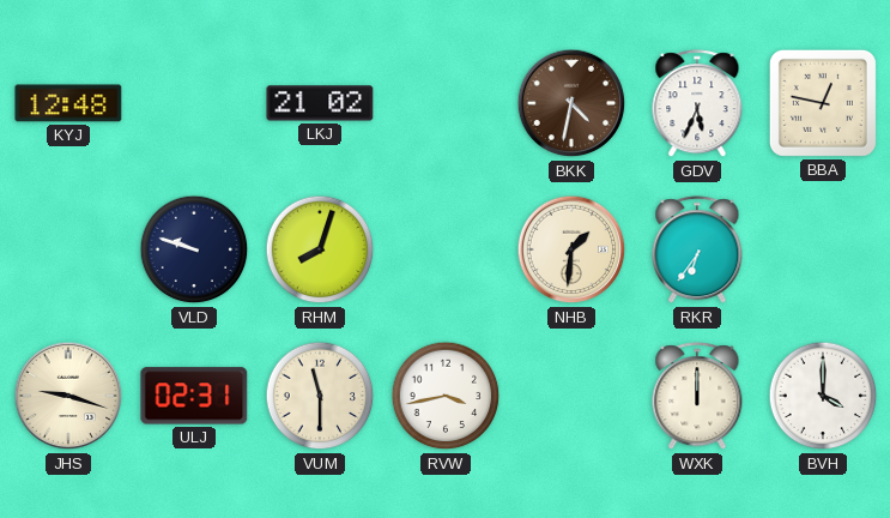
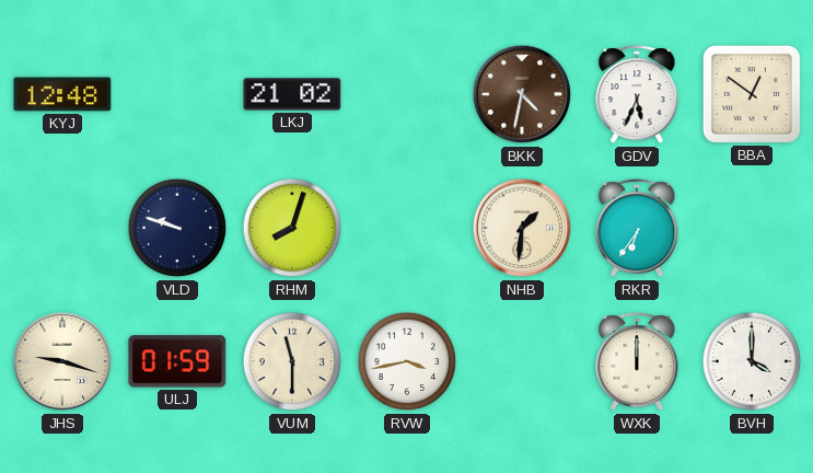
BBA: 12:47 -> 12:51 (752, 94)
ULJ: 02:31 -> 01:59 (177, 361)
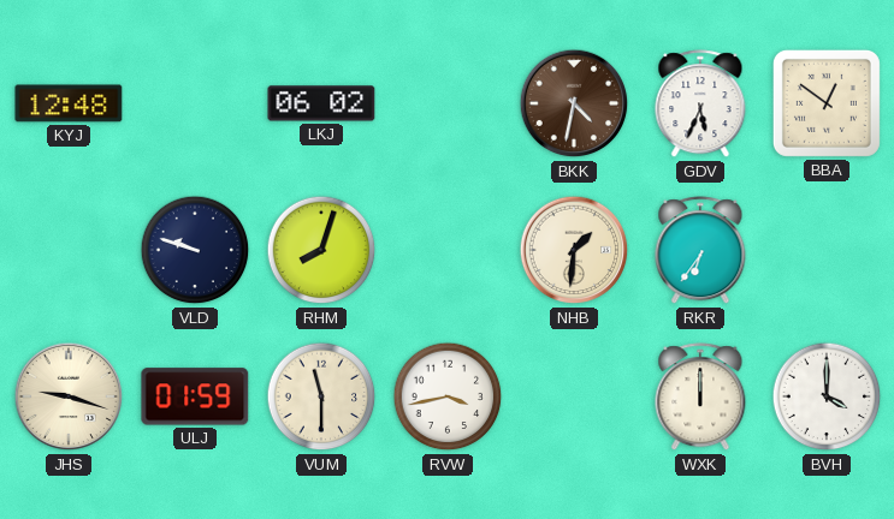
LKJ: 21:02 -> 06:02 (321, 103)
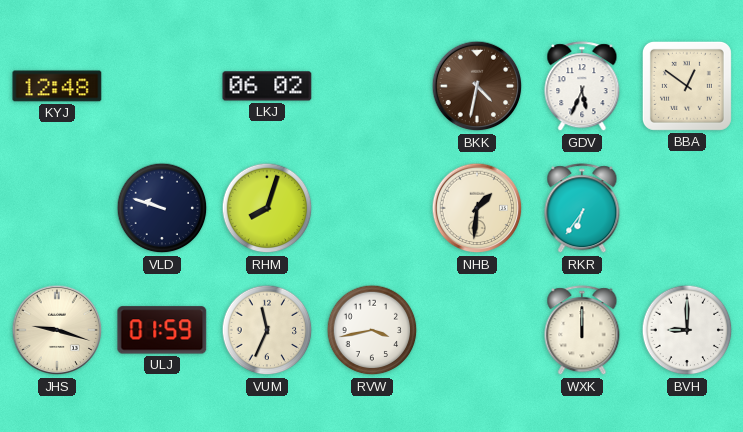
VUM: 11:30 -> 11:34 (267, 330)
BVH: 4:00 -> 9:00 (687, 330)
